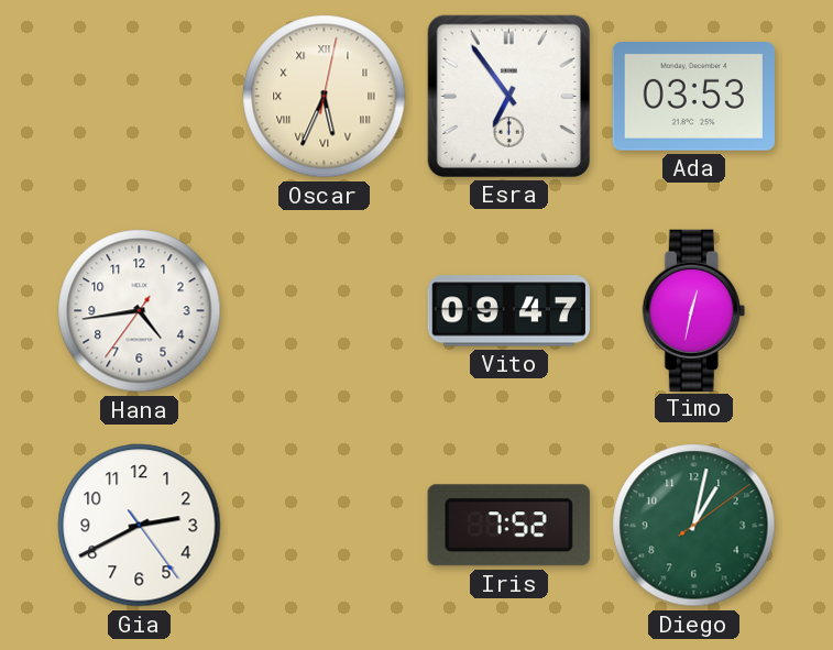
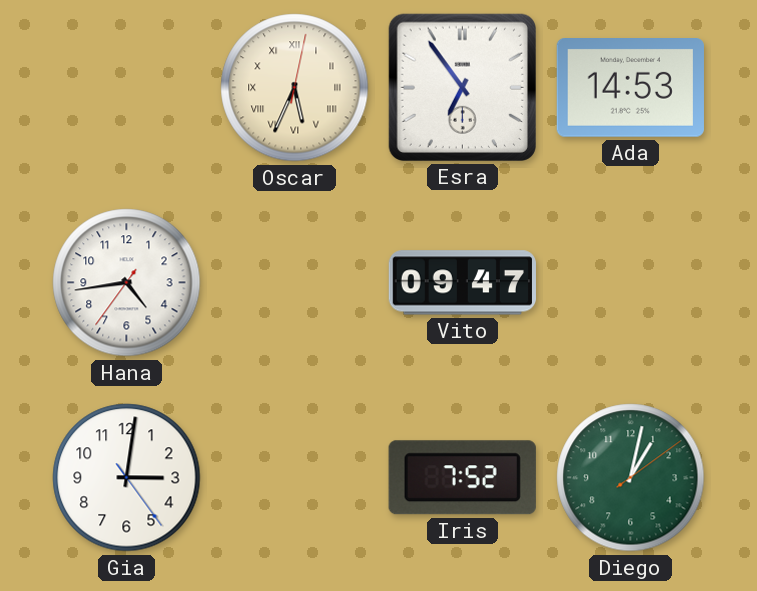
Ada: 03:53 -> 14:53 (630, 88)
Timo: 12:32 -> none (693, 310)
Gia: 2:40 -> 3:01 (127, 478)
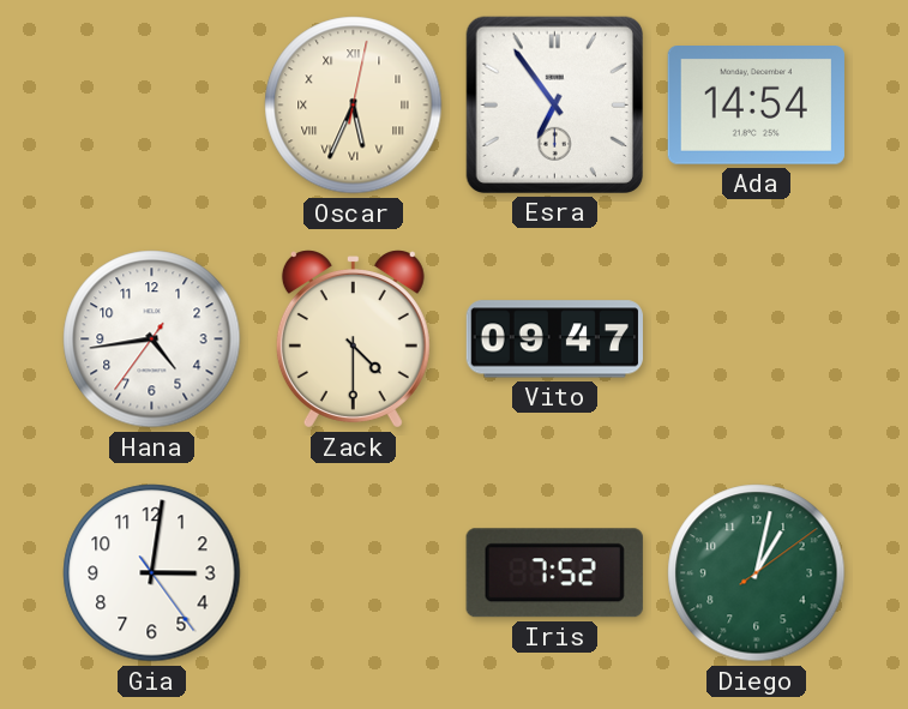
Ada: 14:53 -> 14:54 (756, 106)
Zack: none -> 4:30 (353, 340)
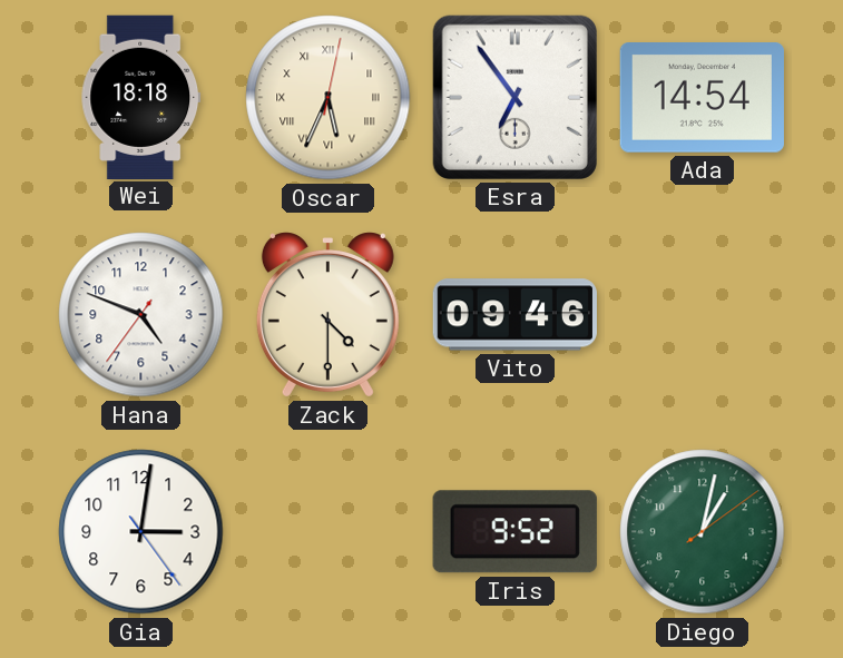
Wei: none -> 18:18 (141, 97)
Hana: 4:43 -> 4:48 (141, 315)
Vito: 09:47 -> 09:46 (514, 315)
Iris: 7:52 -> 9:52 (514, 532)
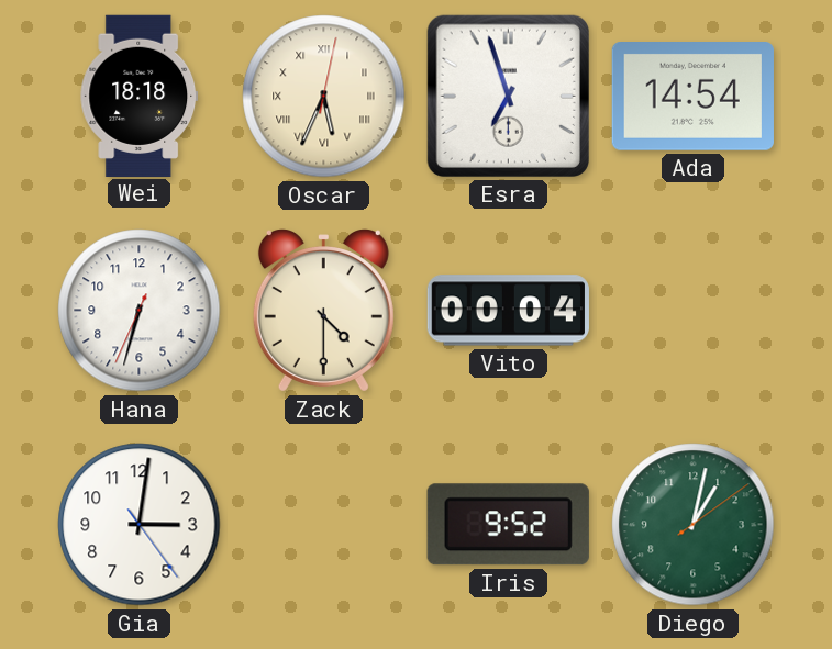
Esra: 6:54 -> 6:57 (508, 96)
Hana: 4:48 -> 6:32 (140, 311)
Vito: 09:46 -> 00:04 (508, 311)
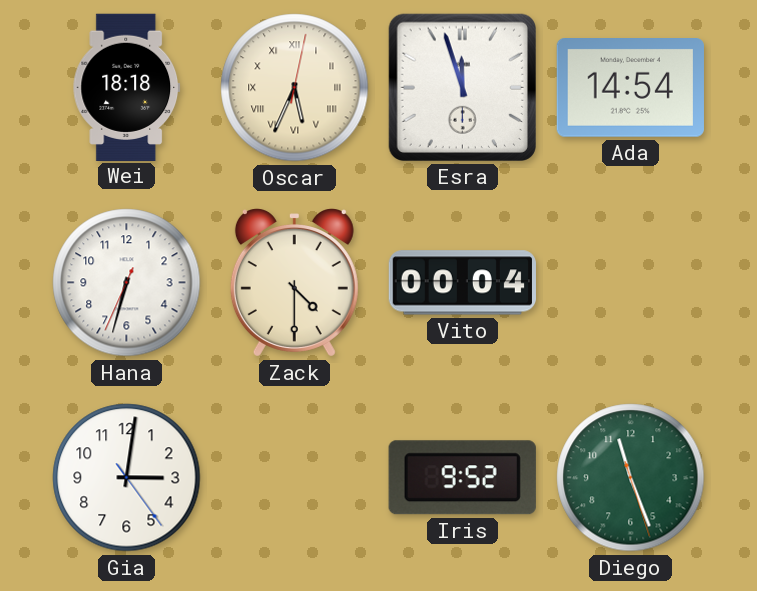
Esra: 6:57 -> 11:57 (462, 87)
Diego: 1:02 -> 11:26 (631, 478)
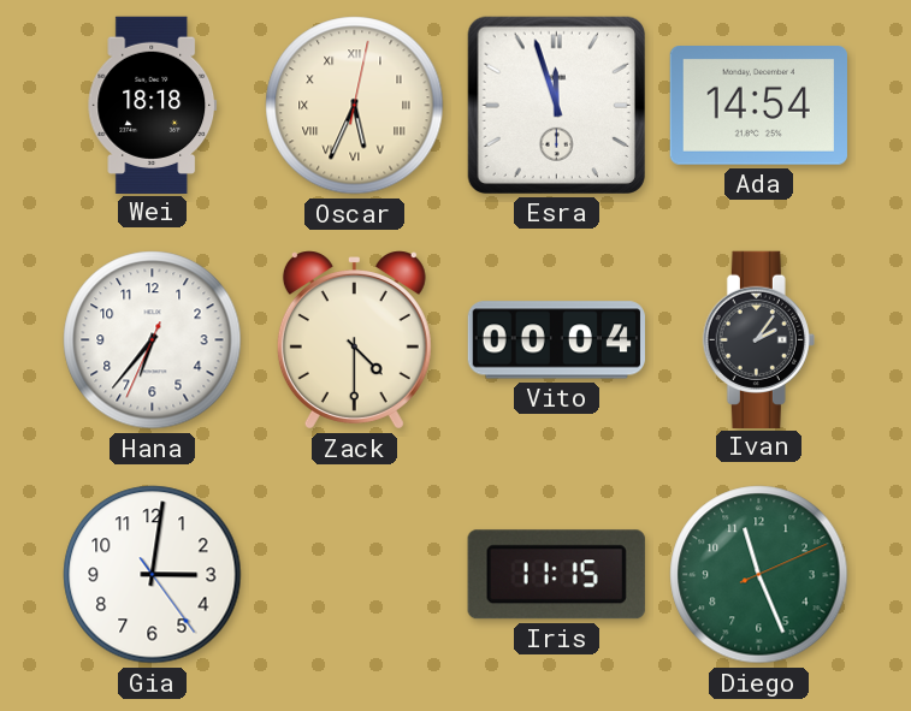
Hana: 6:32 -> 6:36 (153, 340)
Ivan: none -> 2:06 (758, 339)
Iris: 9:52 -> 11:15 (556, 575)
Diego: 11:26:27 -> 11:26:11 (759, 575)
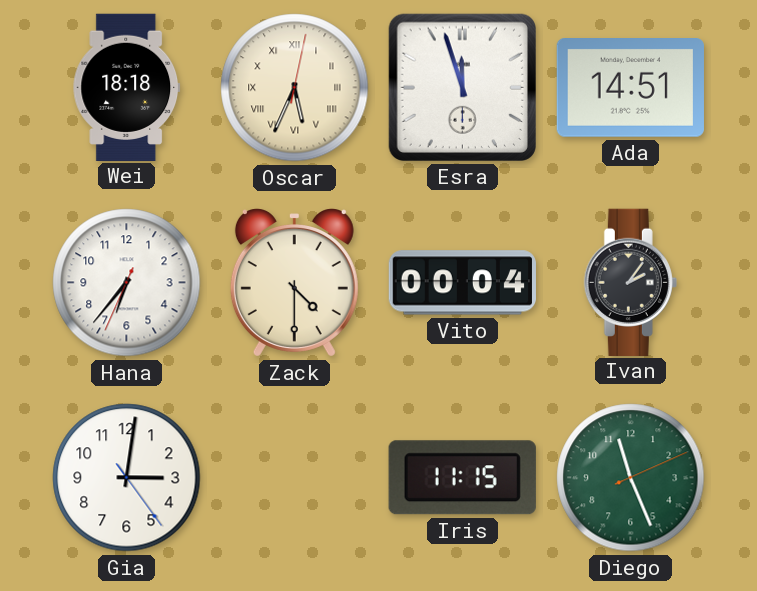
Ada: 14:54 -> 14:51 (630, 88)
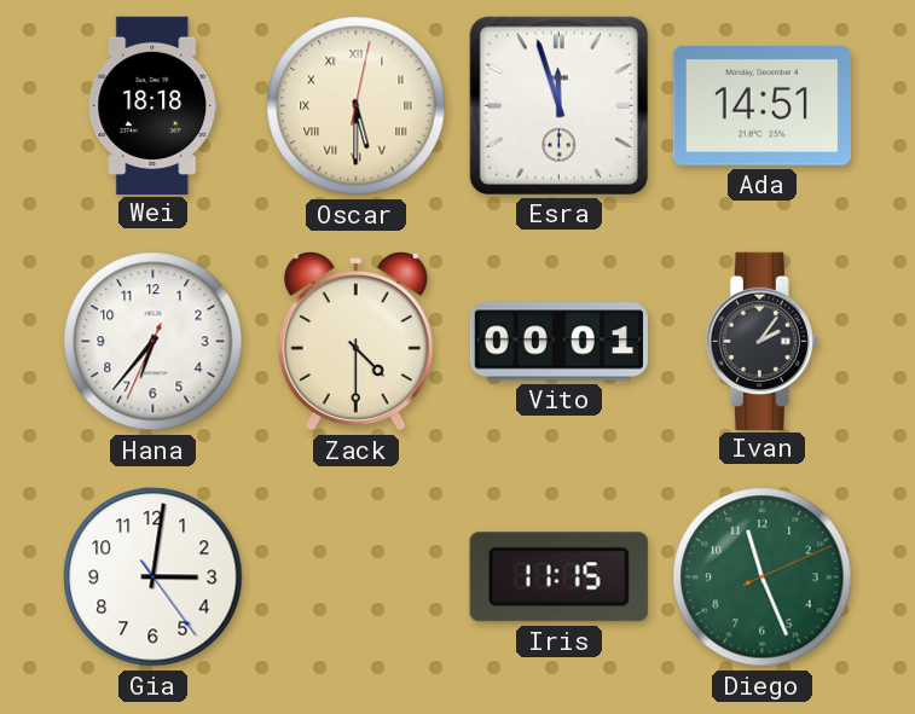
Oscar: 5:34 -> 5:30 (357, 106)
Vito: 00:04 -> 00:01 (558, 342)
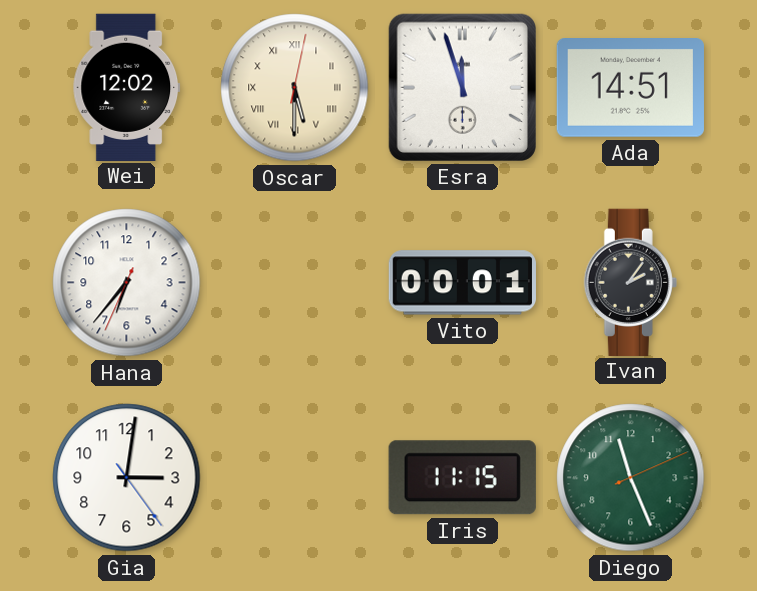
Wei: 18:18 -> 12:02 (127, 87)
Zack: 4:30 -> none (355, 342)
